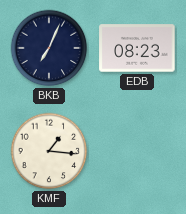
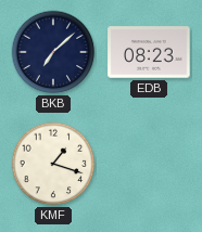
BKB: 7:04 -> 7:08 (53, 52)
KMF: 1:16 -> 1:18 (53, 164)
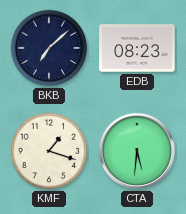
CTA: none -> 5:31 (137, 151)
